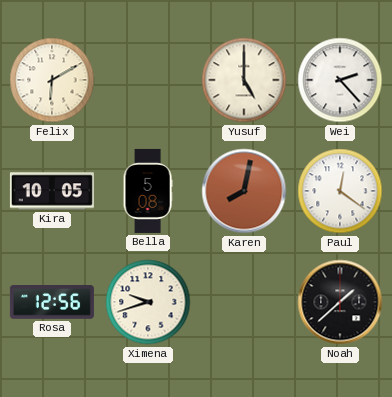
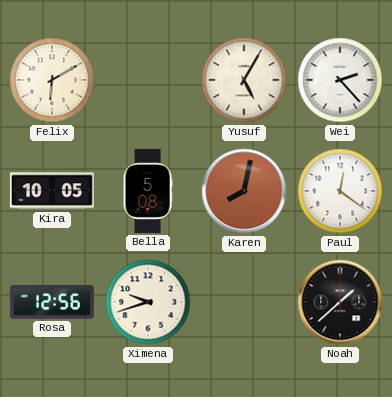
Yusuf: 5:00 -> 5:05 (244, 80)
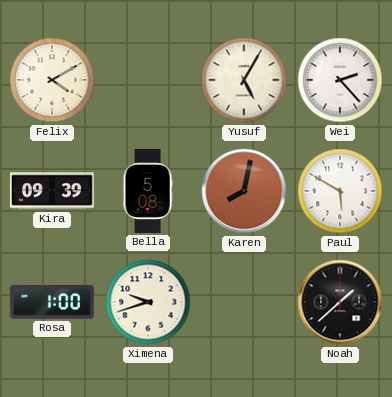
Felix: 6:10 -> 4:10 (52, 80)
Kira: 10:05 -> 09:39 (52, 191)
Paul: 12:21 -> 5:50 (340, 191)
Rosa: 12:56 -> 1:00 (52, 303)
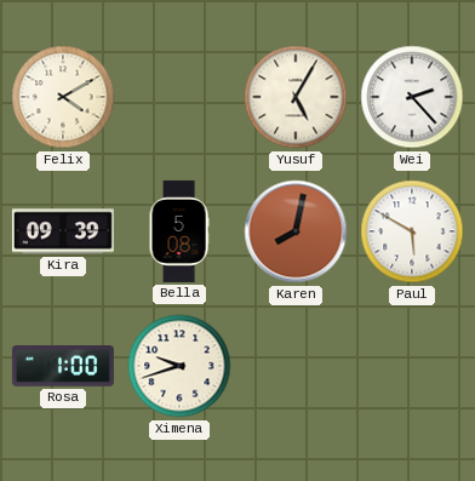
Noah: 1:38 -> none (340, 302)
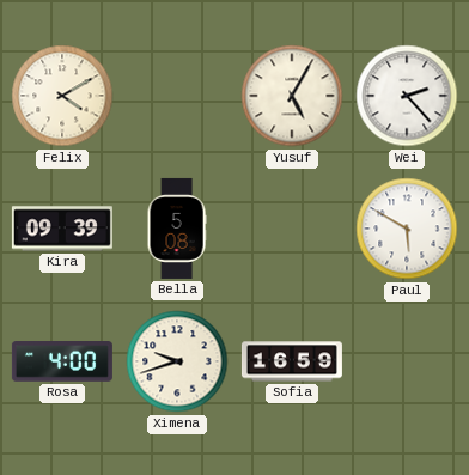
Karen: 8:02 -> none (296, 231)
Rosa: 1:00 -> 4:00 (62, 363)
Sofia: none -> 16:59 (292, 361)
